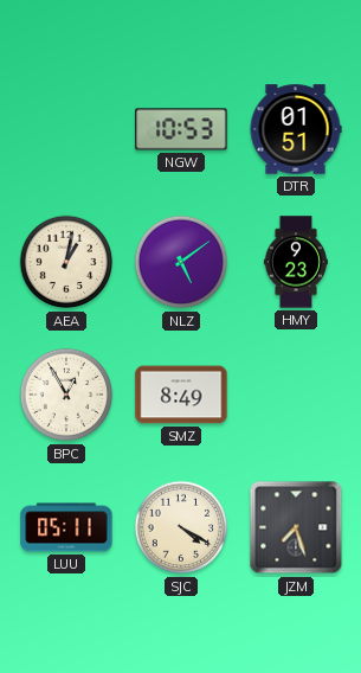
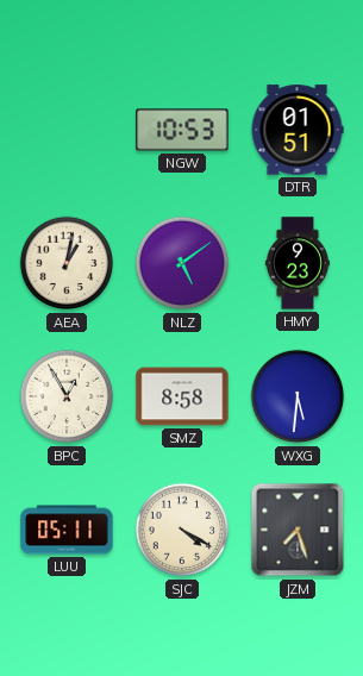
SMZ: 8:49 -> 8:58 (182, 396)
WXG: none -> 5:31 (298, 396)
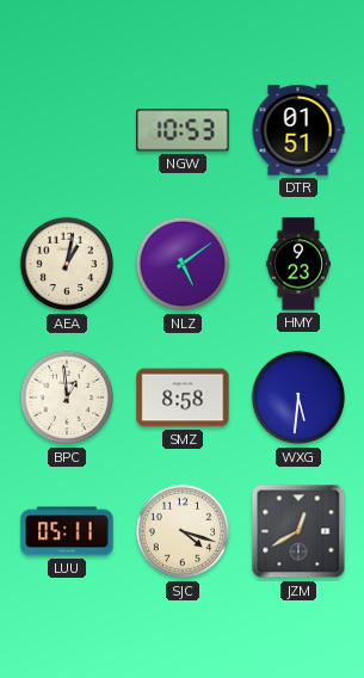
BPC: 12:55 -> 12:59 (67, 397)
SJC: 4:20 -> 4:18 (183, 531)
JZM: 7:27 -> 12:40 (298, 531)
